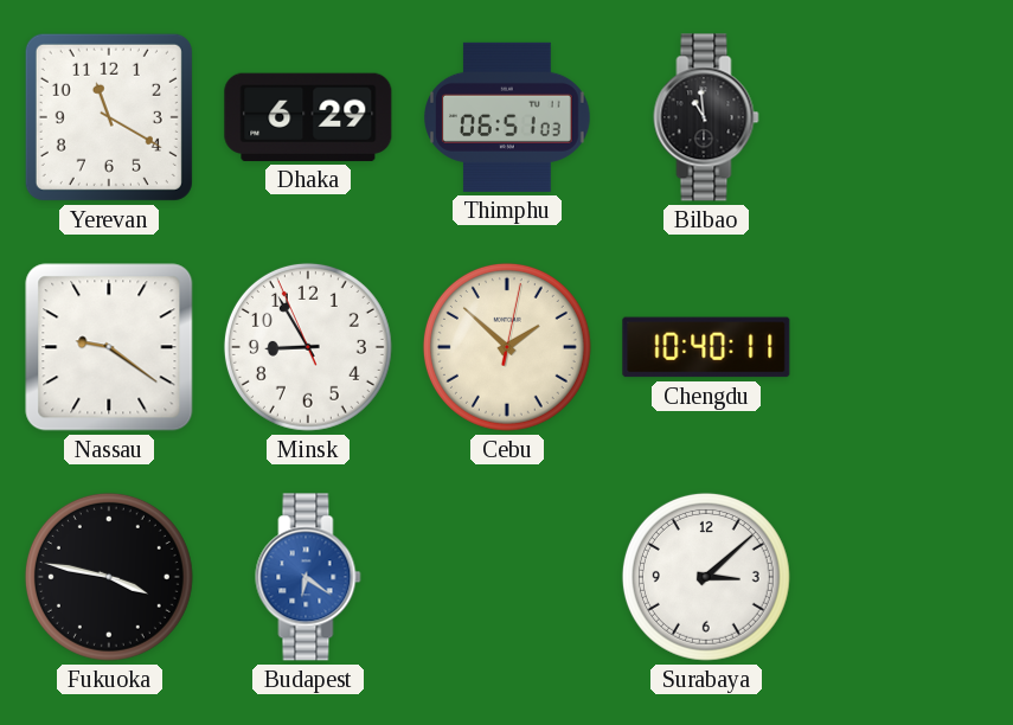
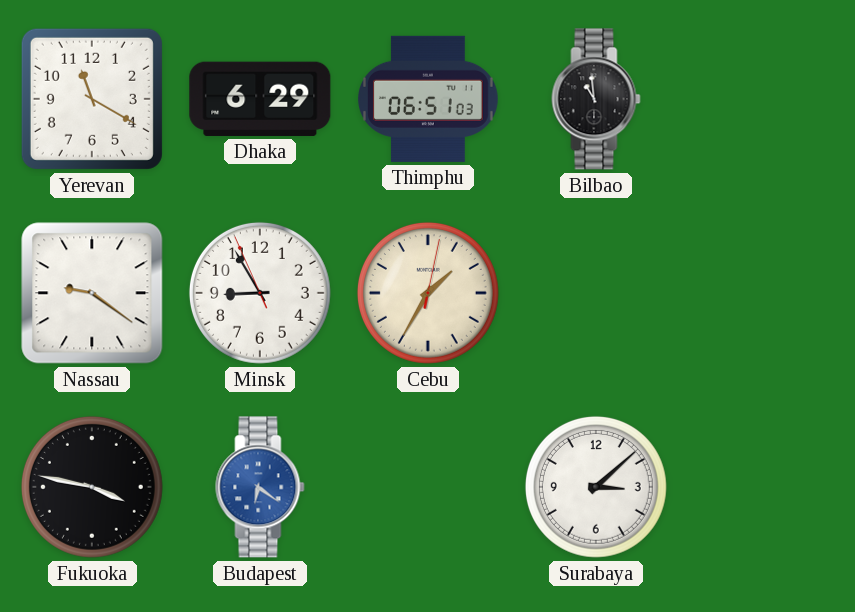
Cebu: 1:52 -> 1:35 (428, 293)
Chengdu: 10:40 -> none (706, 347)
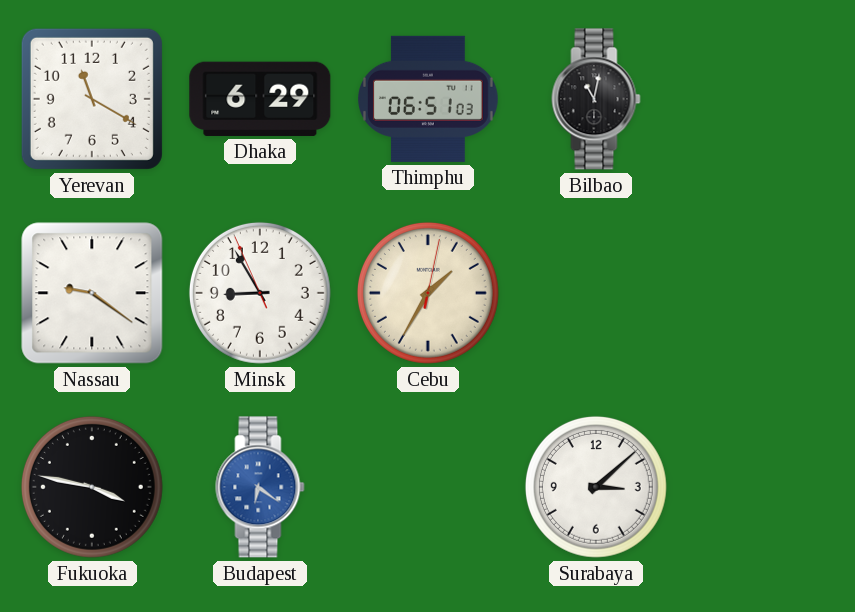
Bilbao: 10:59 -> 11:02 (596, 99)
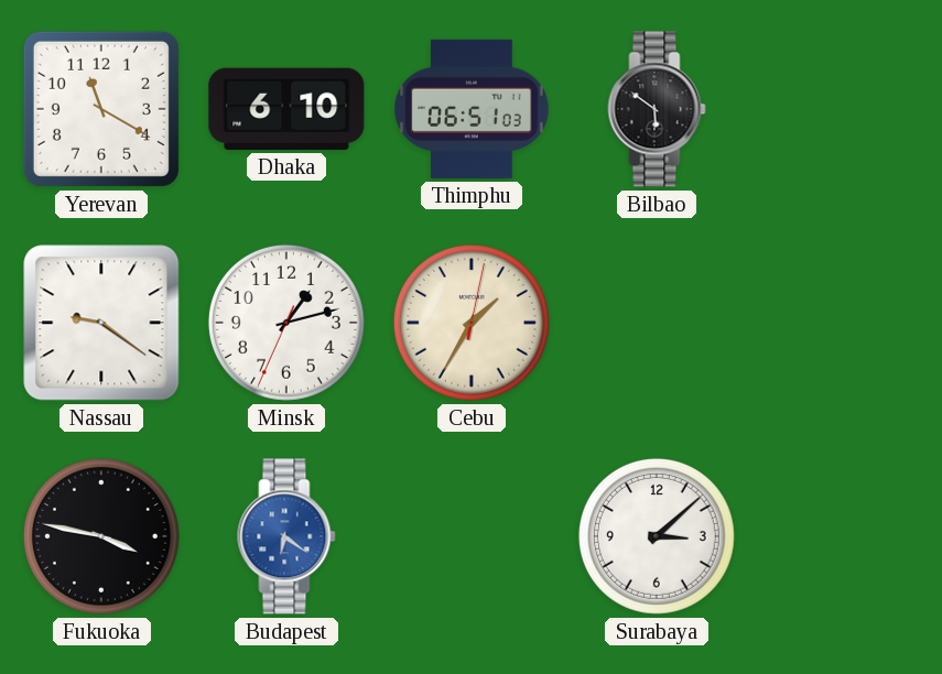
Dhaka: 6:29 -> 6:10 (286, 109)
Bilbao: 11:02 -> 5:51 (657, 109)
Minsk: 8:54 -> 1:12 (286, 323)
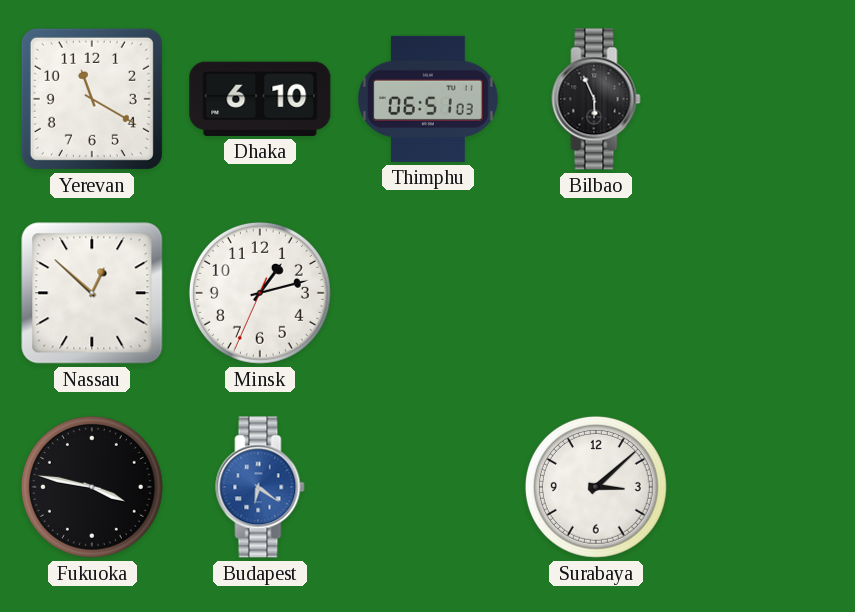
Bilbao: 5:51 -> 5:56 (596, 99)
Nassau: 9:21 -> 12:52 (92, 293)
Cebu: 1:35 -> none (472, 323)
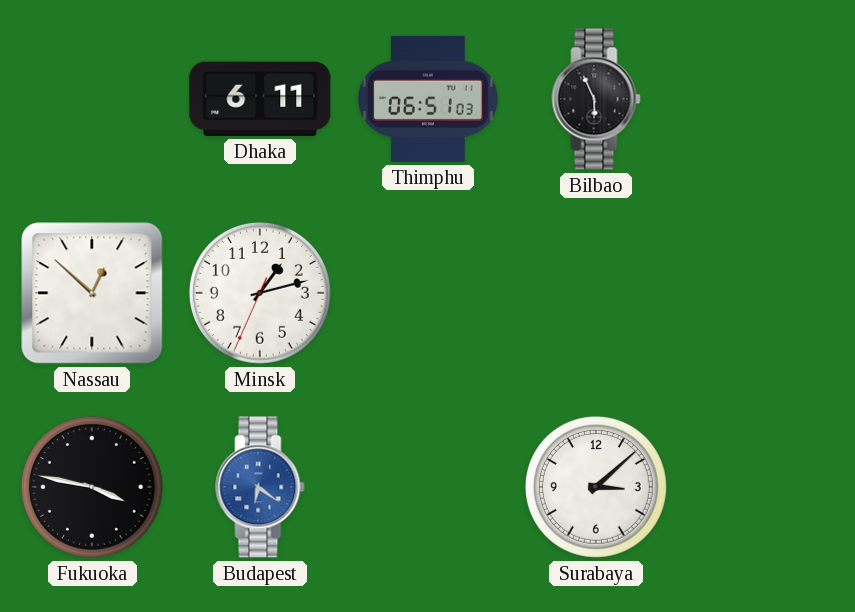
Yerevan: 11:20 -> none (92, 99)
Dhaka: 6:10 -> 6:11 (260, 99)
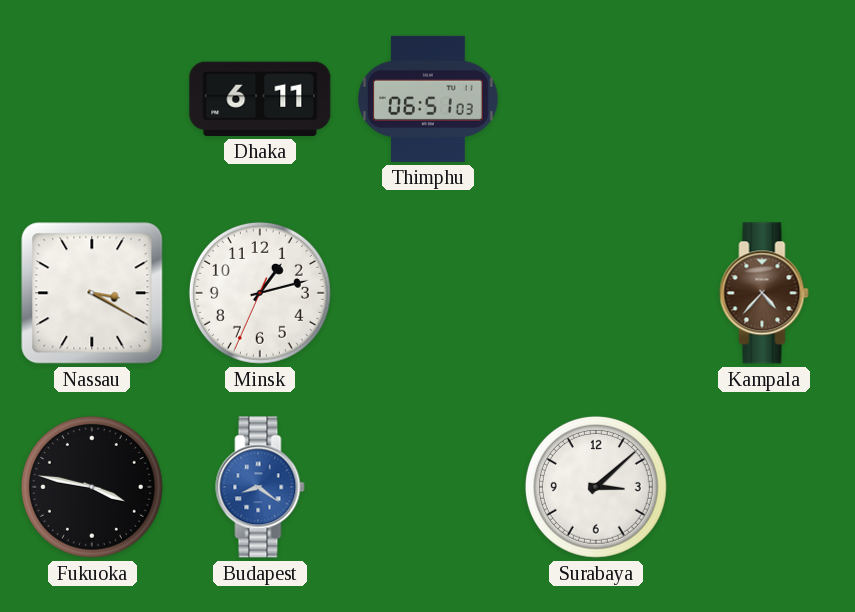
Bilbao: 5:56 -> none (596, 99)
Nassau: 12:52 -> 3:20 (92, 293)
Kampala: none -> 4:37 (764, 293)
Budapest: 6:21 -> 8:21 (260, 487)
